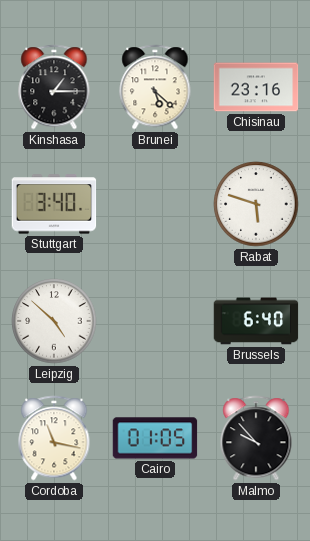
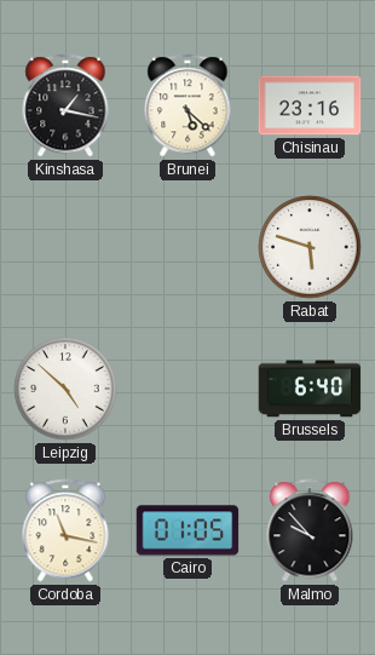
Kinshasa: 1:15 -> 1:17 (65, 105)
Stuttgart: 3:40 -> none (54, 204)
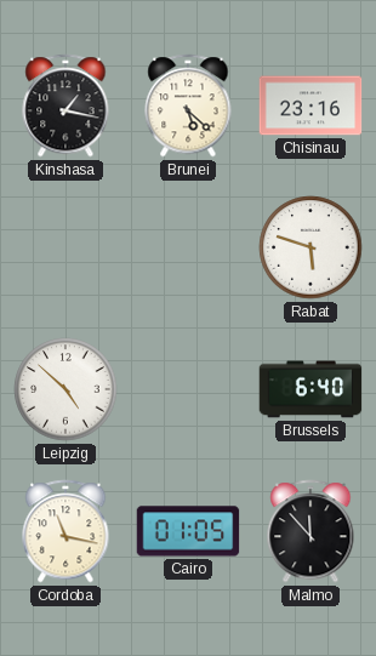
Malmo: 9:53 -> 11:53 (311, 531)
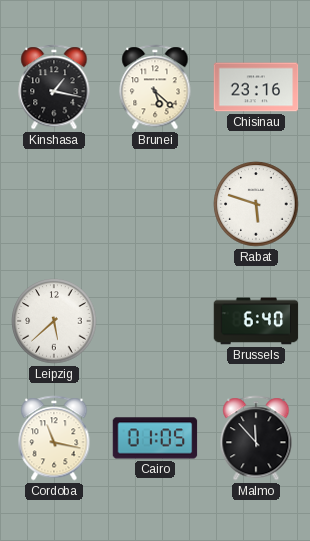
Leipzig: 4:52 -> 5:38 (54, 321)
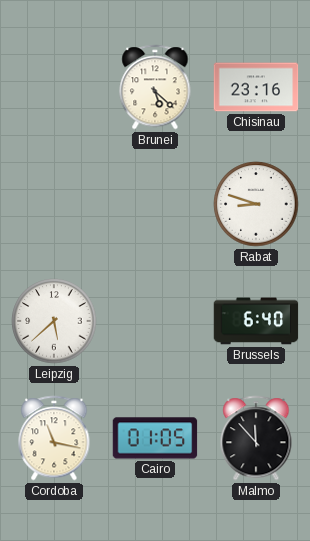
Kinshasa: 1:17 -> none (54, 87)
Rabat: 5:48 -> 8:48 (256, 204)
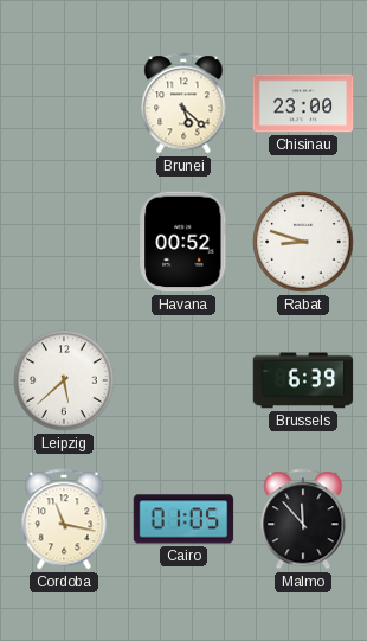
Chisinau: 23:16 -> 23:00 (303, 103)
Havana: none -> 00:52 (183, 242)
Brussels: 6:40 -> 6:39 (303, 380)
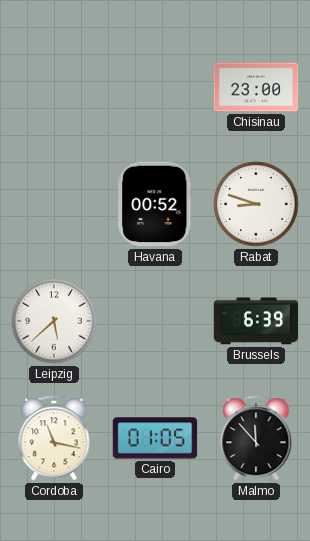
Brunei: 5:22 -> none (183, 103)
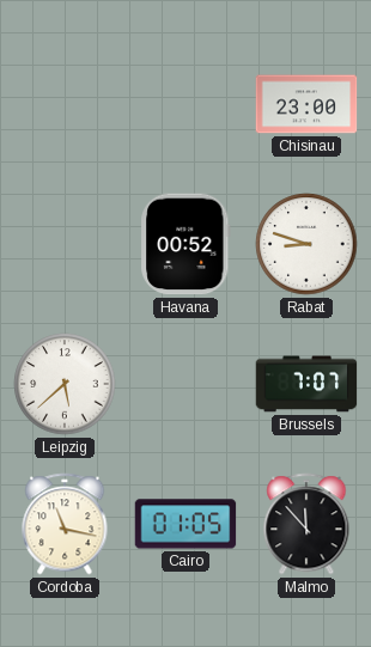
Brussels: 6:39 -> 7:07 (306, 384)
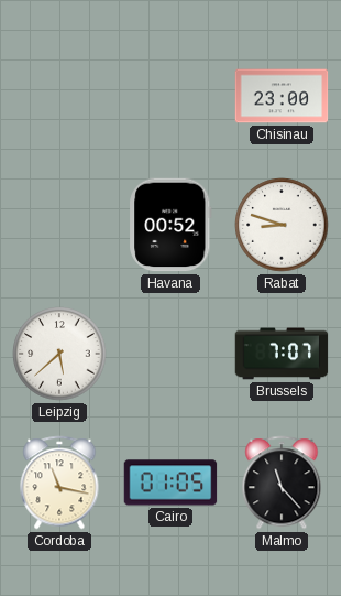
Malmo: 11:53 -> 11:23 (282, 483)
